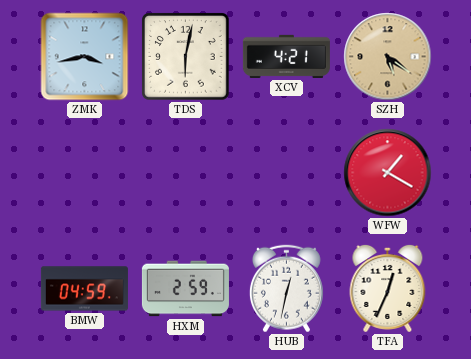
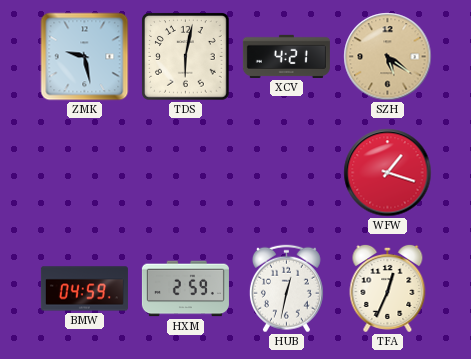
ZMK: 3:43 -> 9:28 (85, 57)
WFW: 1:20 -> 1:18 (388, 173)
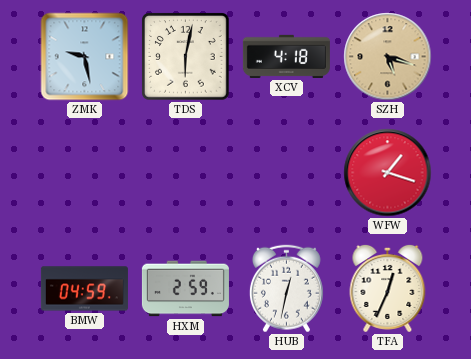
XCV: 4:21 -> 4:18 (286, 56)
SZH: 5:21 -> 5:18 (388, 57)
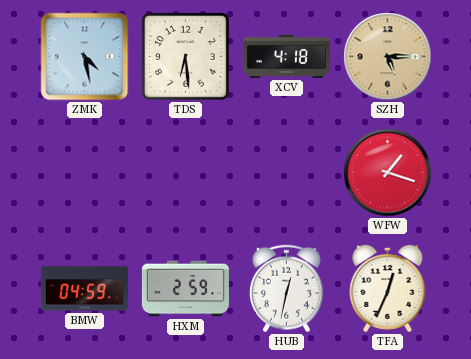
ZMK: 9:28 -> 4:28 (85, 57)
TDS: 6:02 -> 6:29 (186, 57)
SZH: 5:18 -> 5:15 (388, 57)
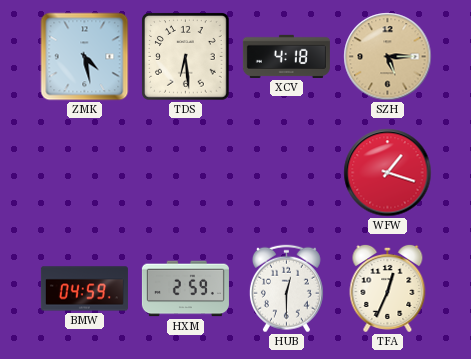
HUB: 12:32 -> 12:30 (286, 289)
